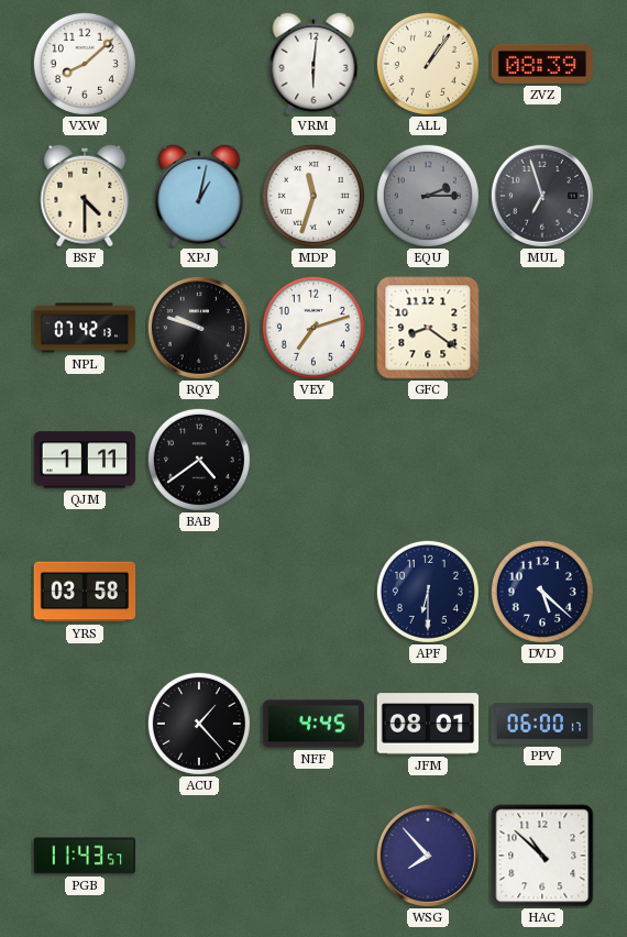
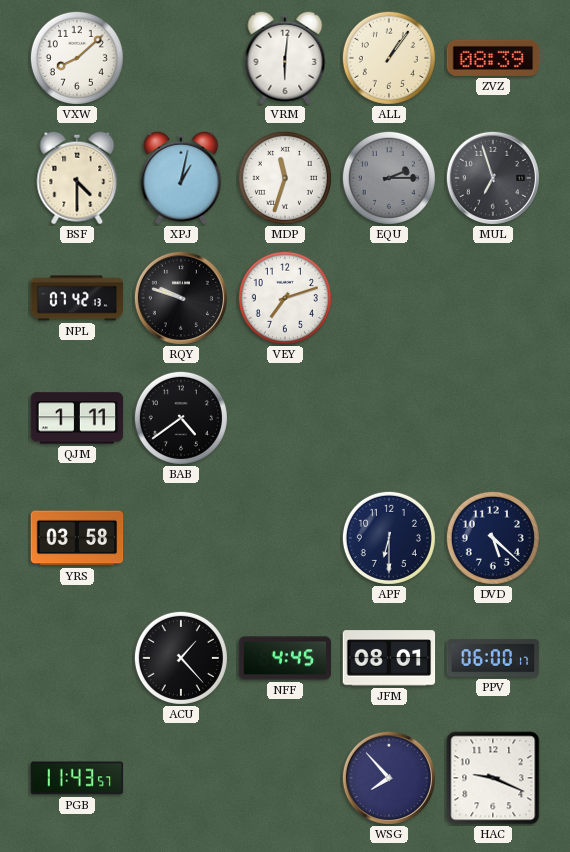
GFC: 8:21 -> none (428, 328)
HAC: 10:52 -> 9:19 (493, 778)
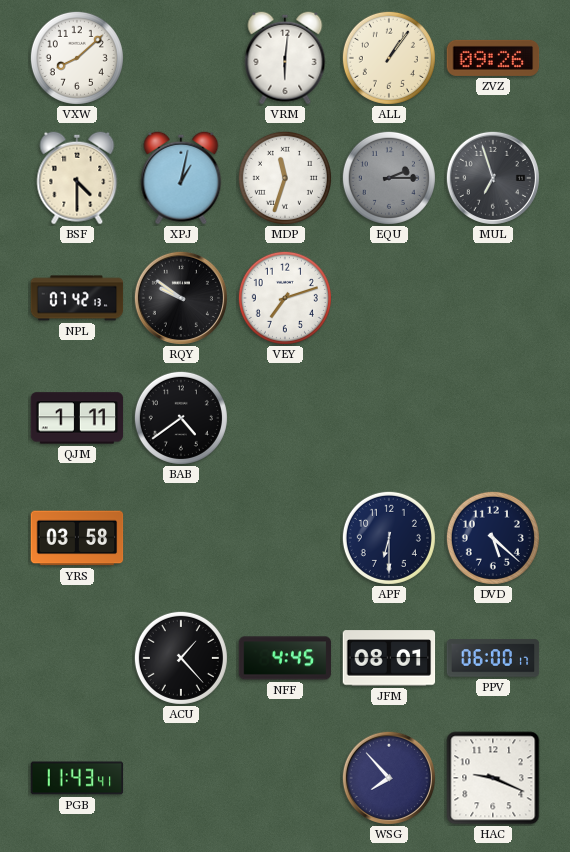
ZVZ: 08:39 -> 09:26 (493, 58)
RQY: 9:48 -> 9:51 (181, 298)
PGB: 11:43:57 -> 11:43:41 (77, 778)
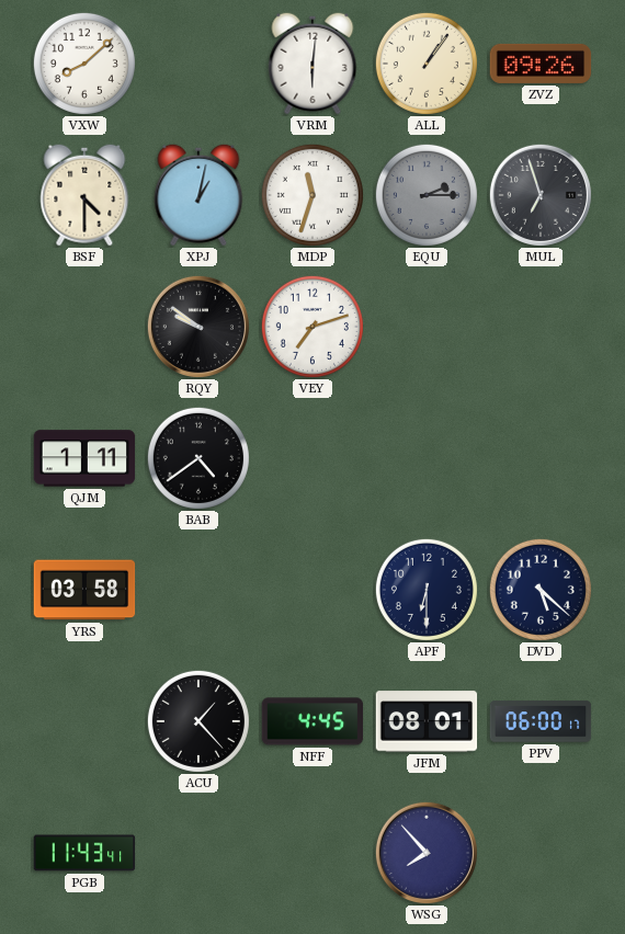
NPL: 07:42 -> none (77, 298)
HAC: 9:19 -> none (493, 778)
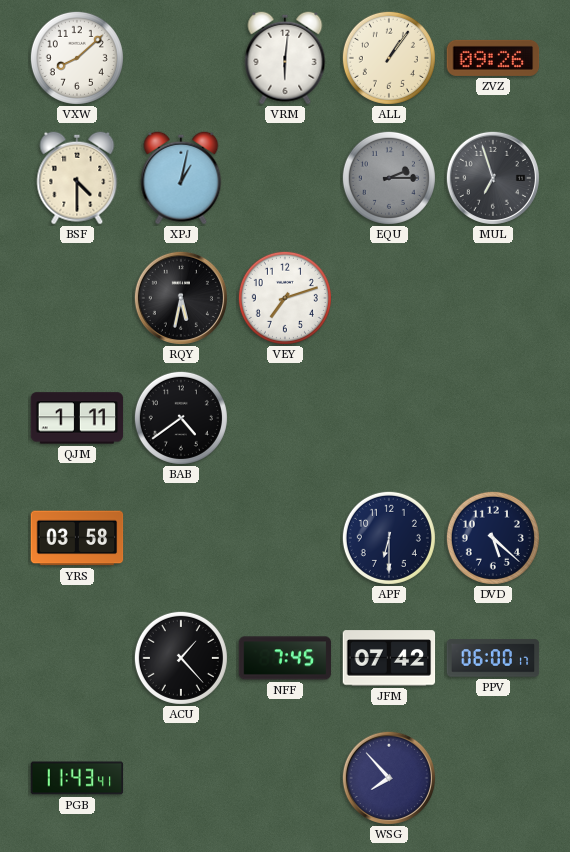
MDP: 11:33 -> none (312, 195)
RQY: 9:51 -> 5:32 (181, 298)
NFF: 4:45 -> 7:45 (285, 658)
JFM: 08:01 -> 07:42 (389, 658)
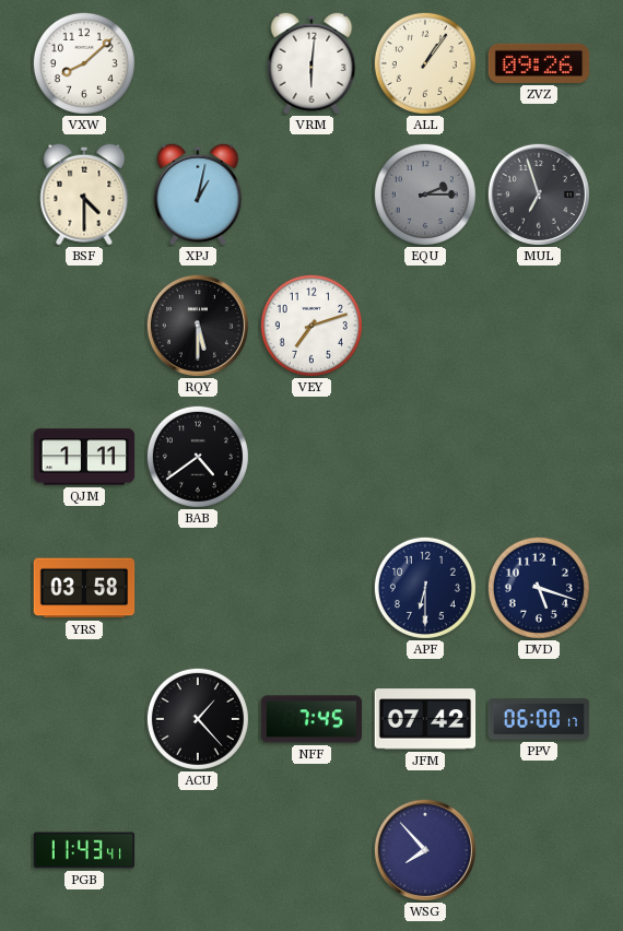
RQY: 5:32 -> 5:30 (198, 326)
DVD: 5:22 -> 5:18 (539, 588)
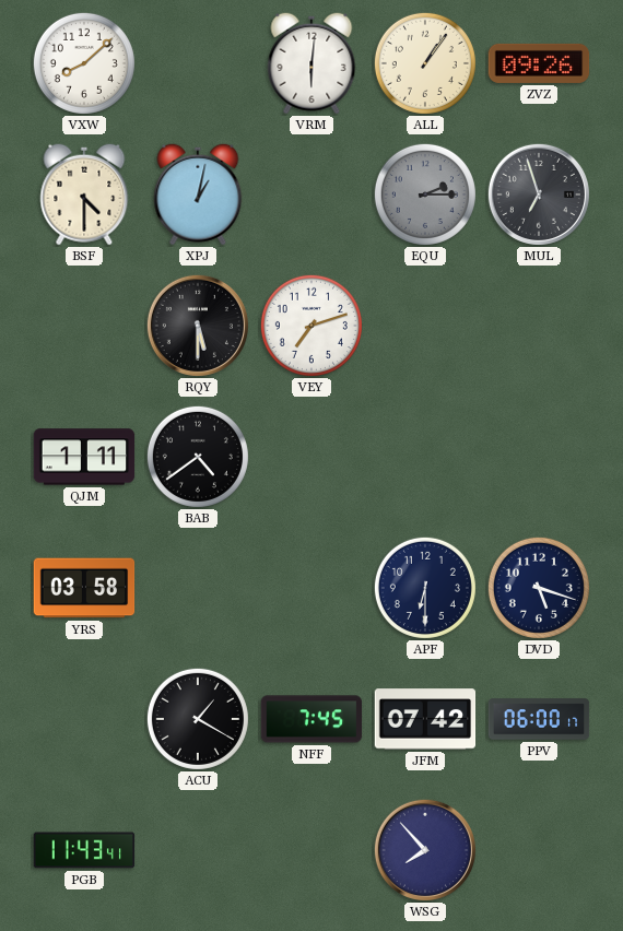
ACU: 1:23 -> 1:20 (198, 719)
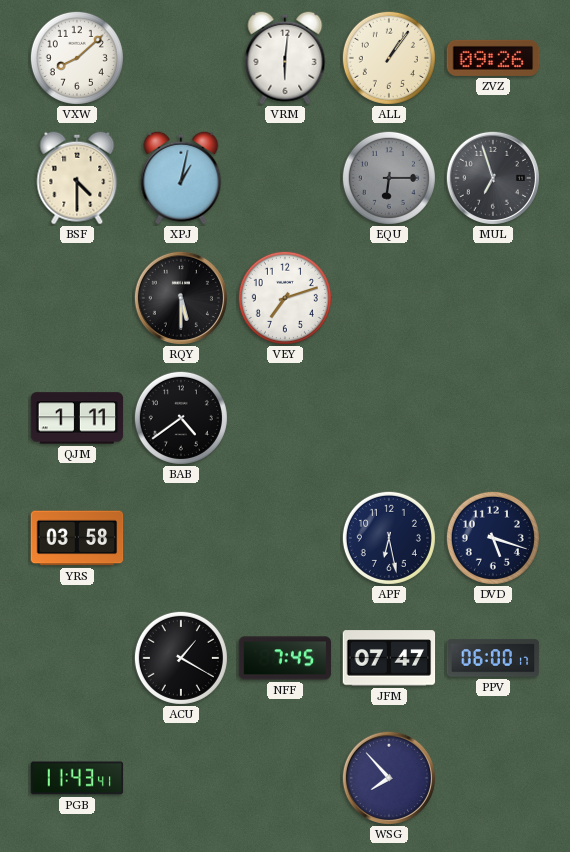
EQU: 2:15 -> 6:15 (389, 178)
APF: 6:30 -> 6:28 (389, 538)
JFM: 07:42 -> 07:47 (389, 658)
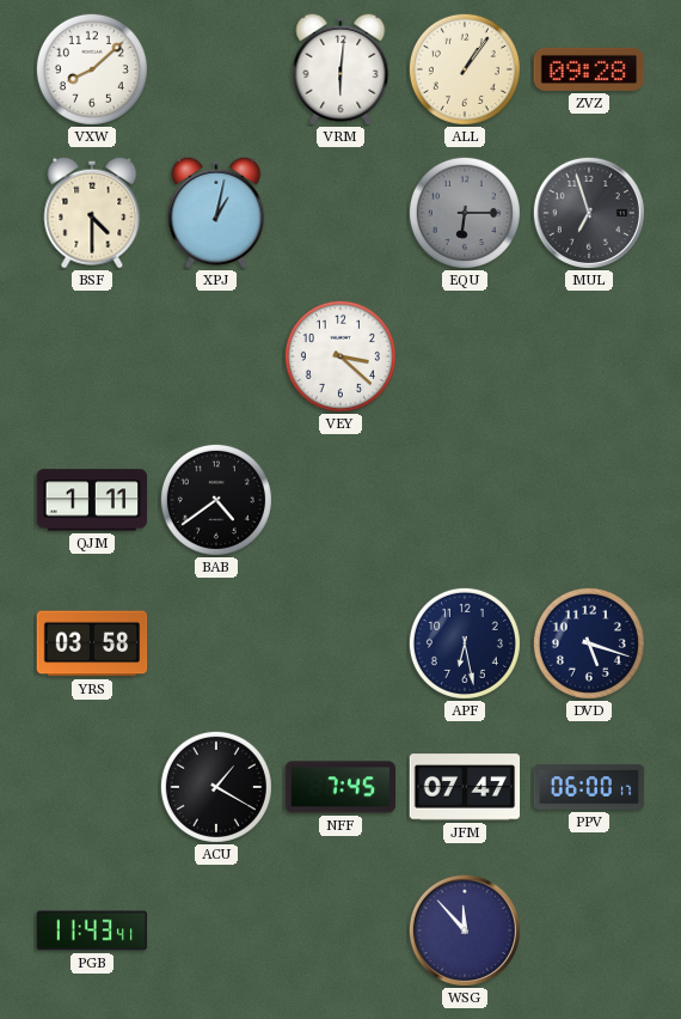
ZVZ: 09:26 -> 09:28 (589, 69)
RQY: 5:30 -> none (181, 298)
VEY: 7:12 -> 3:22 (340, 356)
WSG: 7:53 -> 11:53 (465, 930)
